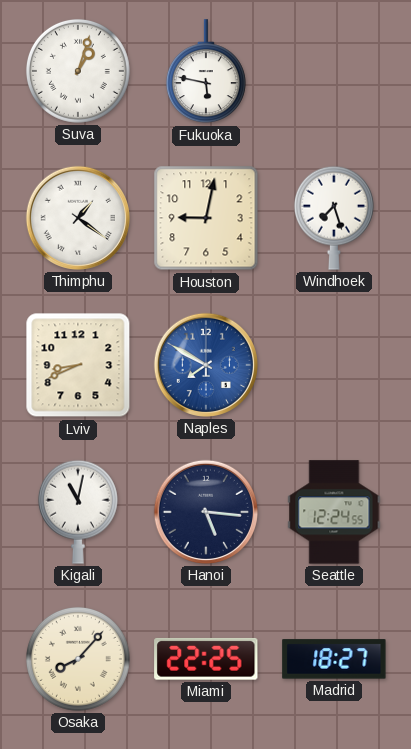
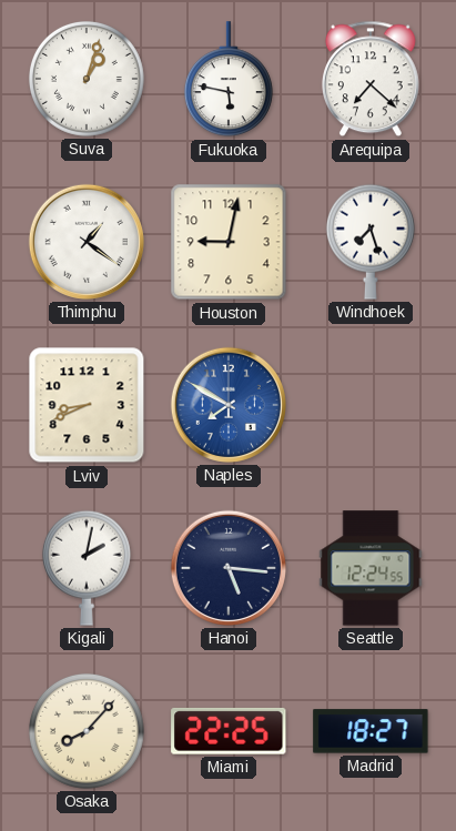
Arequipa: none -> 7:22 (371, 79)
Kigali: 11:02 -> 2:02 (87, 568)
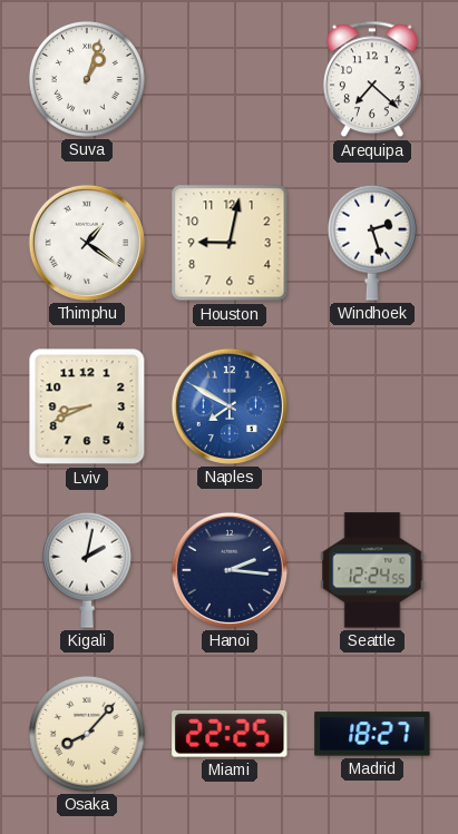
Fukuoka: 5:47 -> none (229, 80)
Windhoek: 7:27 -> 2:27 (372, 243)
Hanoi: 5:16 -> 2:16 (230, 570)
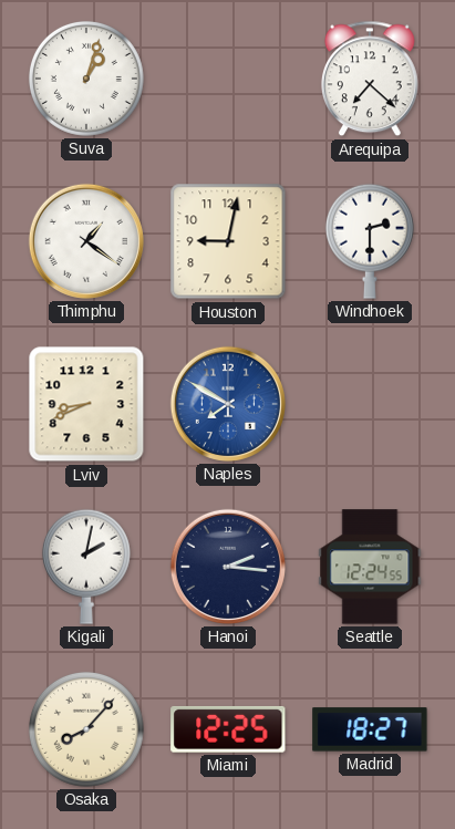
Windhoek: 2:27 -> 2:30 (370, 241)
Miami: 22:25 -> 12:25 (228, 729)
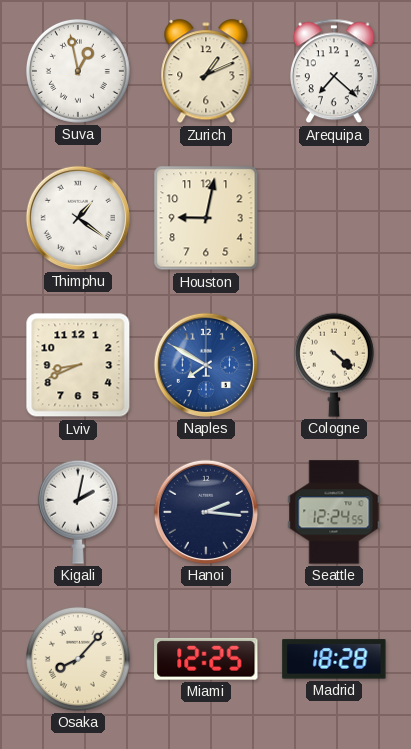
Suva: 1:03 -> 12:58 (78, 71)
Zurich: none -> 1:11 (206, 72)
Windhoek: 2:30 -> none (370, 241)
Cologne: none -> 4:22 (334, 365)
Madrid: 18:27 -> 18:28 (334, 659)
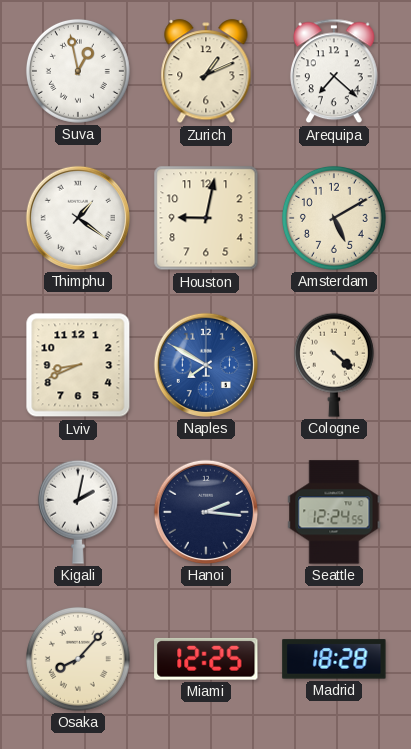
Amsterdam: none -> 5:10 (334, 218)
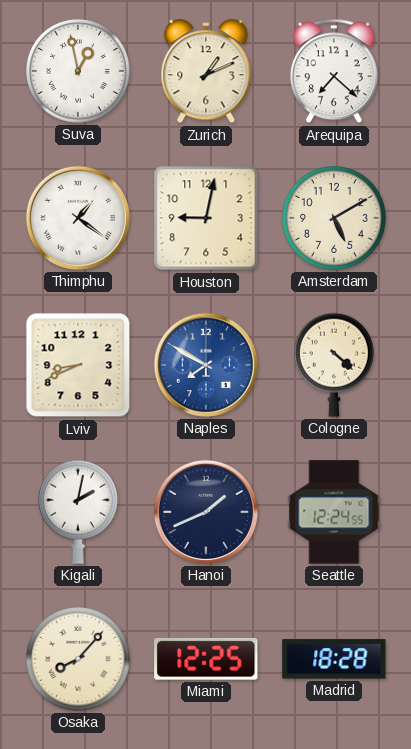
Hanoi: 2:16 -> 1:41 (206, 512)
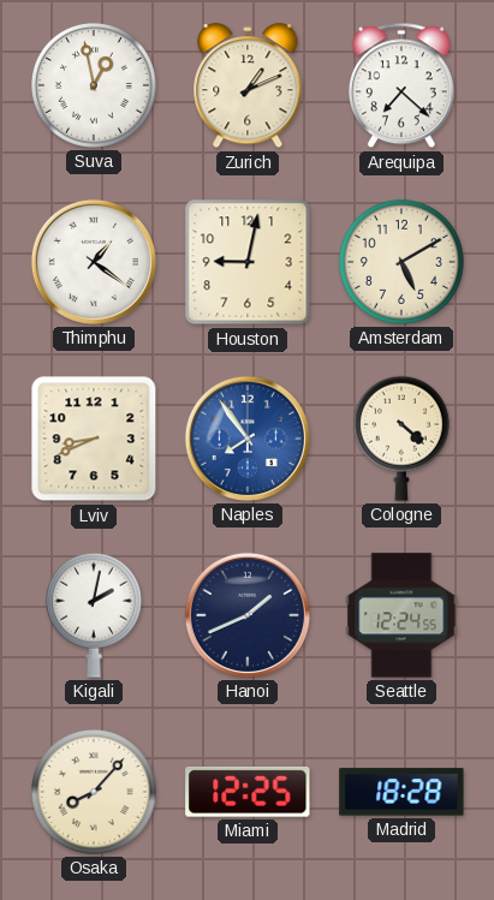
Naples: 7:50 -> 7:54 (248, 439)
